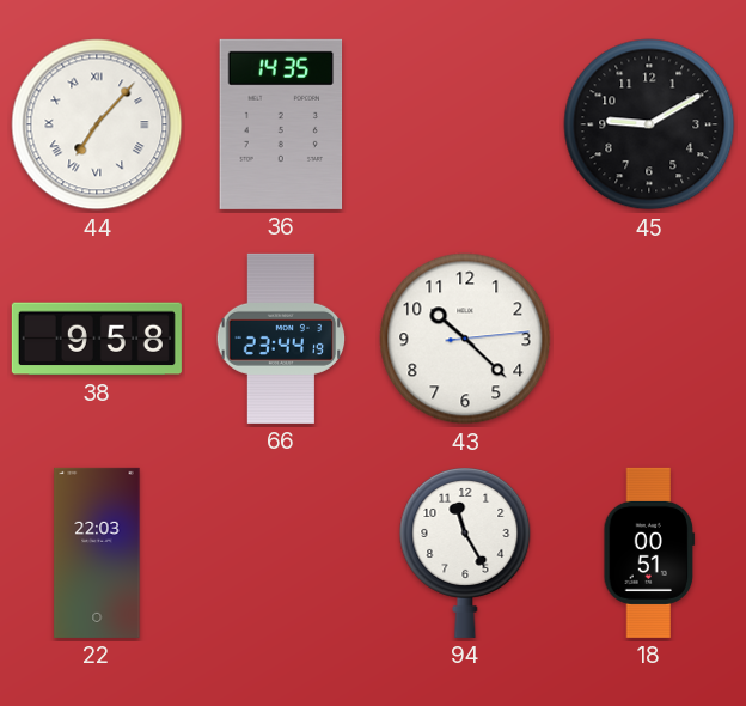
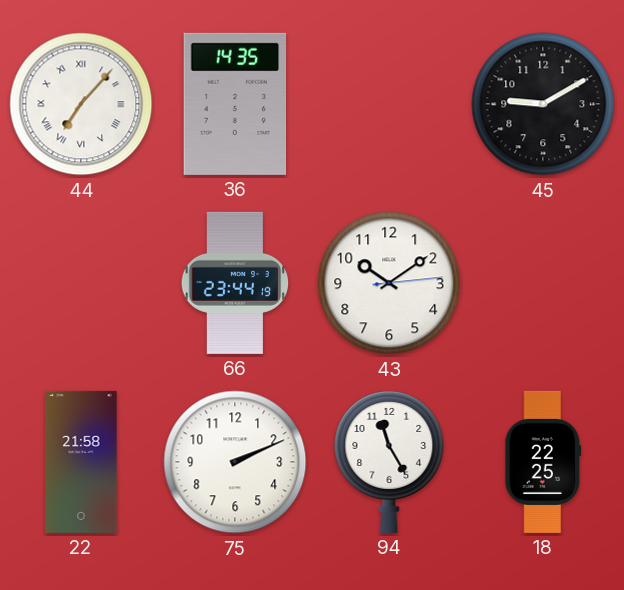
38: 9:58 -> none (97, 339)
43: 10:22 -> 10:09 (389, 283)
22: 22:03 -> 21:58 (81, 462)
75: none -> 2:11 (235, 462)
18: 00:51 -> 22:25 (543, 462)
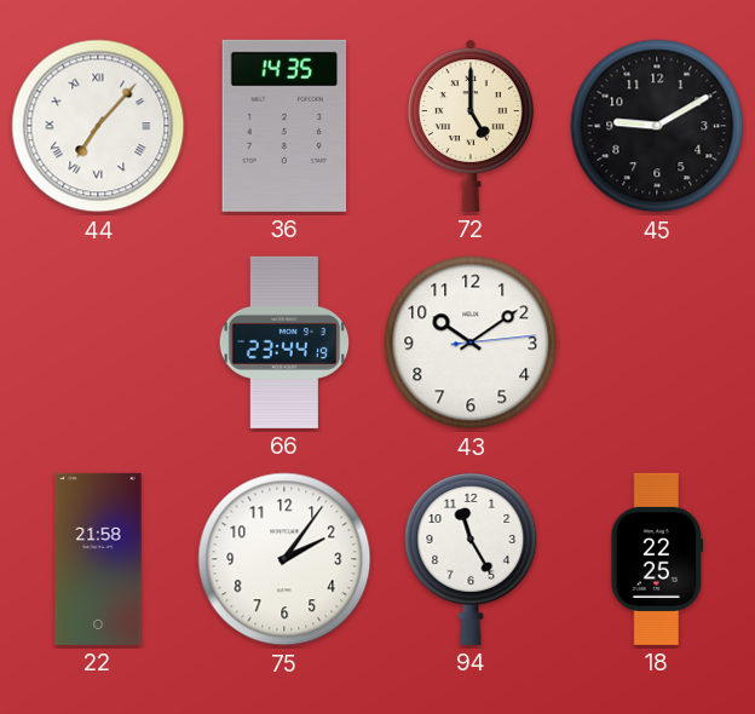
72: none -> 5:00 (471, 126)
75: 2:11 -> 2:06 (284, 559)
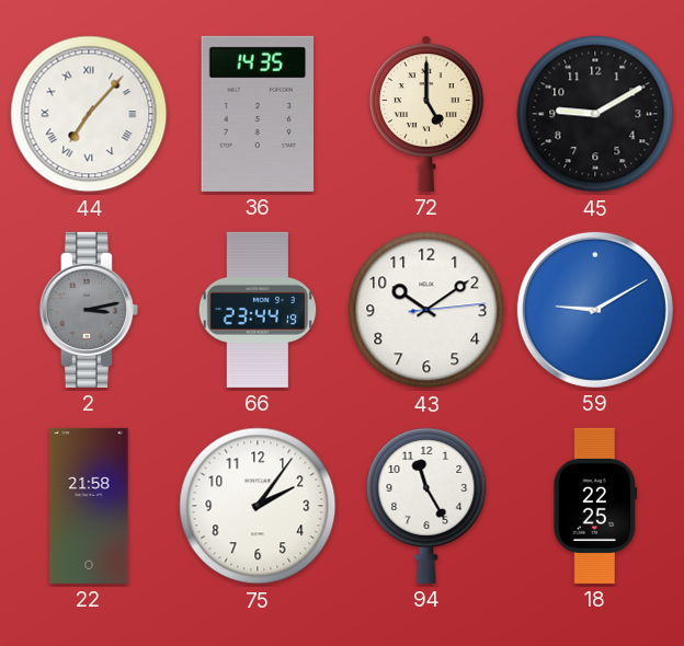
2: none -> 3:13 (89, 310)
59: none -> 9:10 (595, 310)
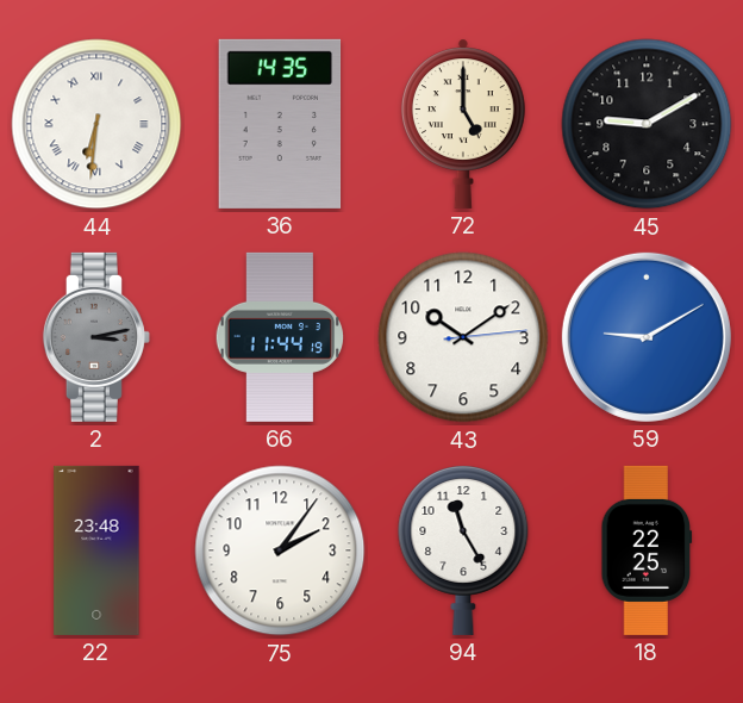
44: 7:07 -> 6:31 (96, 124)
66: 23:44 -> 11:44 (280, 337)
22: 21:58 -> 23:48 (96, 550)
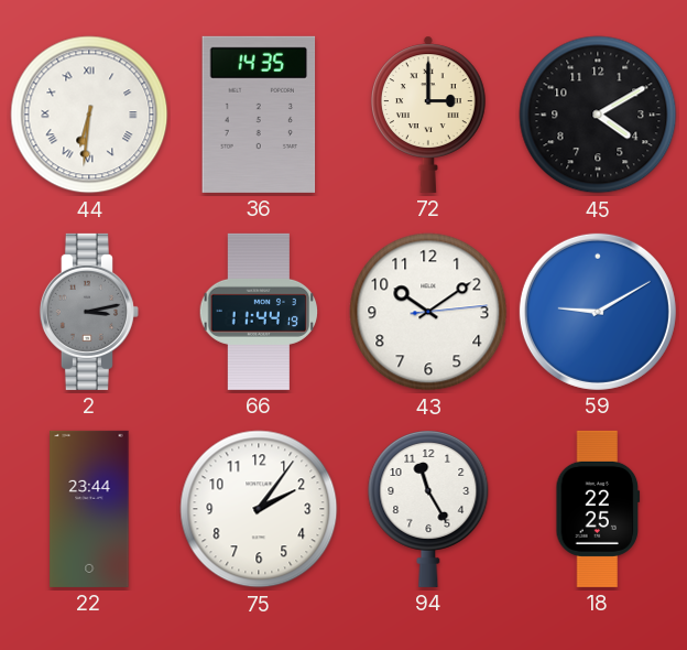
72: 5:00 -> 3:00 (428, 115)
45: 9:10 -> 4:10 (598, 115)
22: 23:48 -> 23:44 (89, 509)
